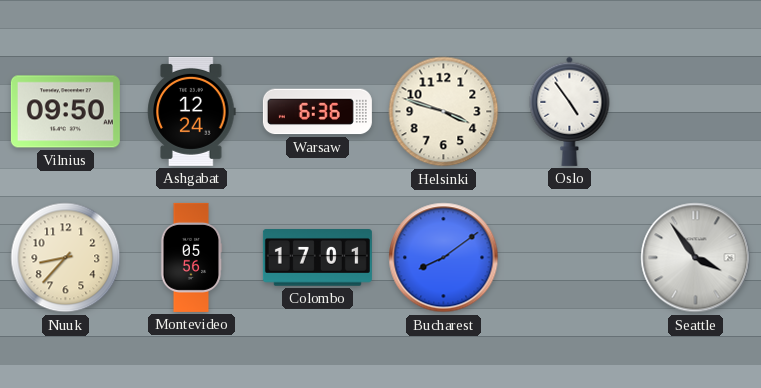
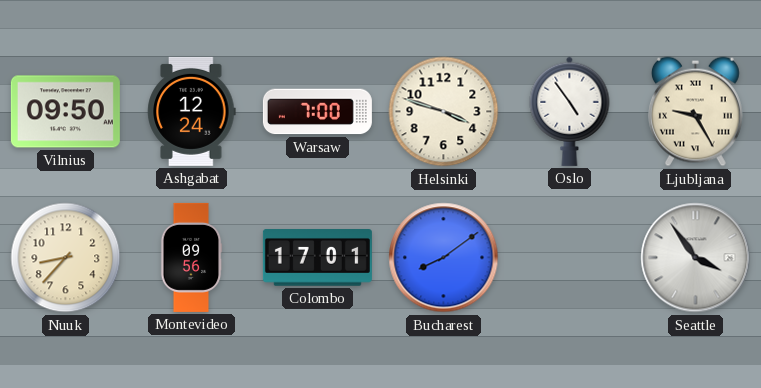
Warsaw: 6:36 -> 7:00 (317, 112)
Ljubljana: none -> 9:25 (695, 112)
Montevideo: 05:56 -> 09:56 (191, 257)
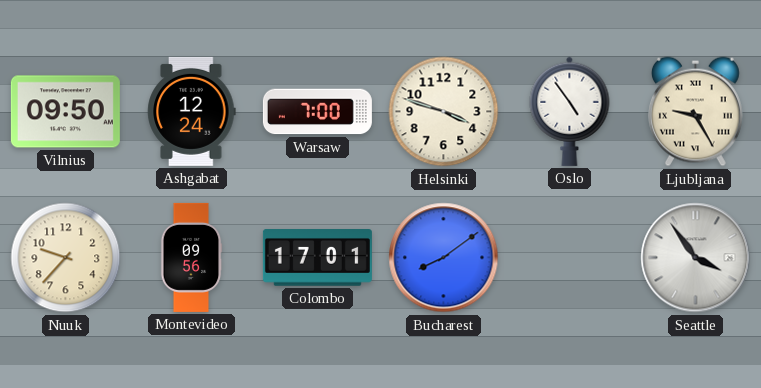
Nuuk: 8:37 -> 9:37 (66, 258)
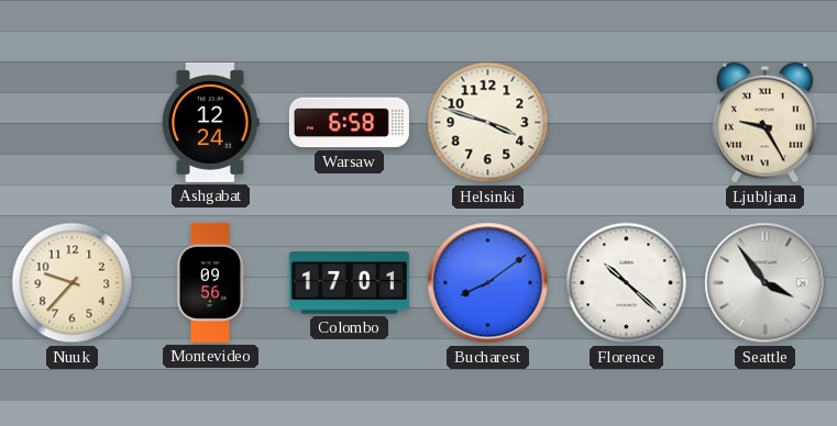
Vilnius: 09:50 -> none (65, 112)
Warsaw: 7:00 -> 6:58 (349, 123)
Oslo: 4:54 -> none (570, 111)
Florence: none -> 10:22 (627, 283)
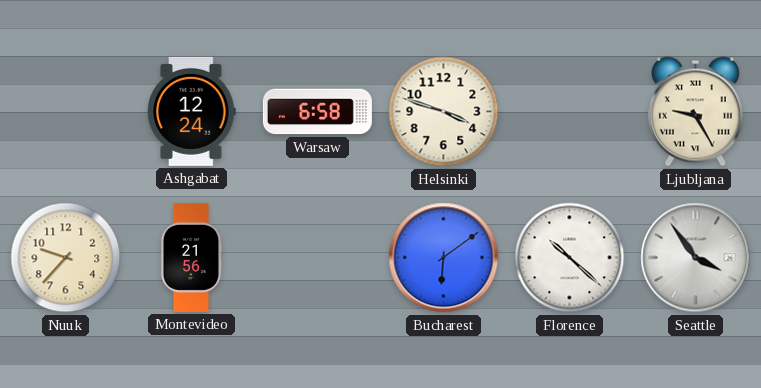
Montevideo: 09:56 -> 21:56 (191, 257)
Colombo: 17:01 -> none (349, 283)
Bucharest: 8:09 -> 6:09 (444, 258)
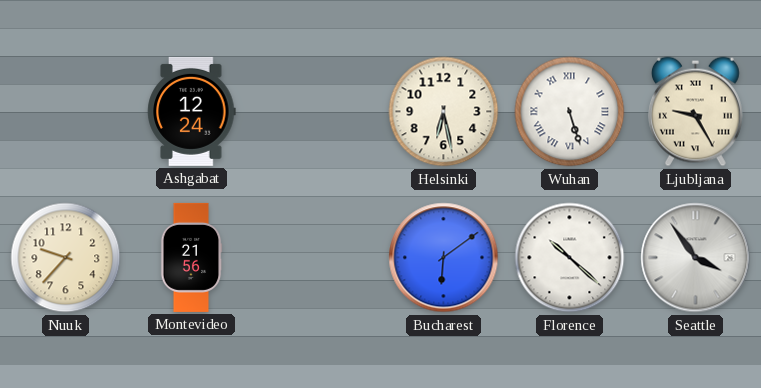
Warsaw: 6:58 -> none (317, 112)
Helsinki: 3:48 -> 6:28 (444, 112)
Wuhan: none -> 5:27 (570, 112)
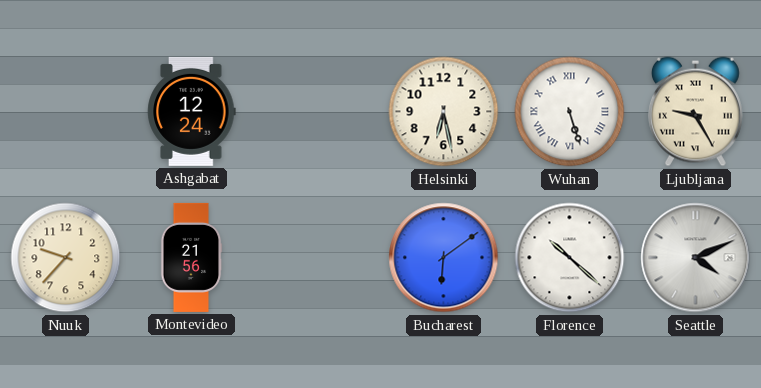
Seattle: 3:54 -> 4:11 (696, 258)
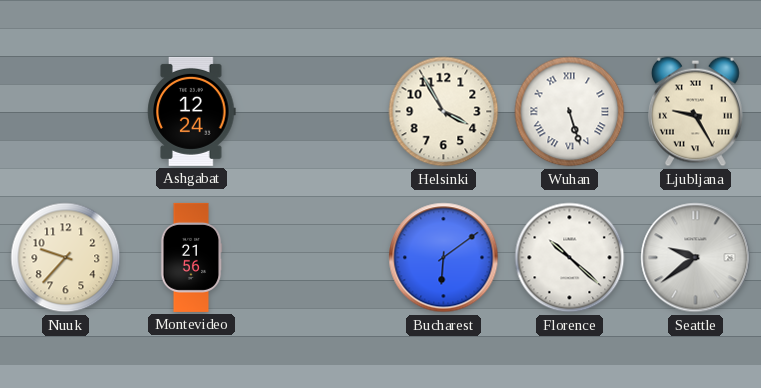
Helsinki: 6:28 -> 3:55 (444, 112)
Seattle: 4:11 -> 9:39 (696, 258)
